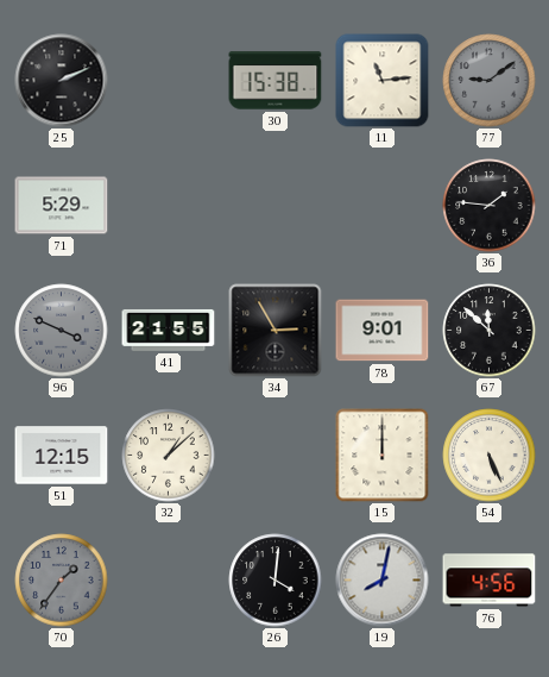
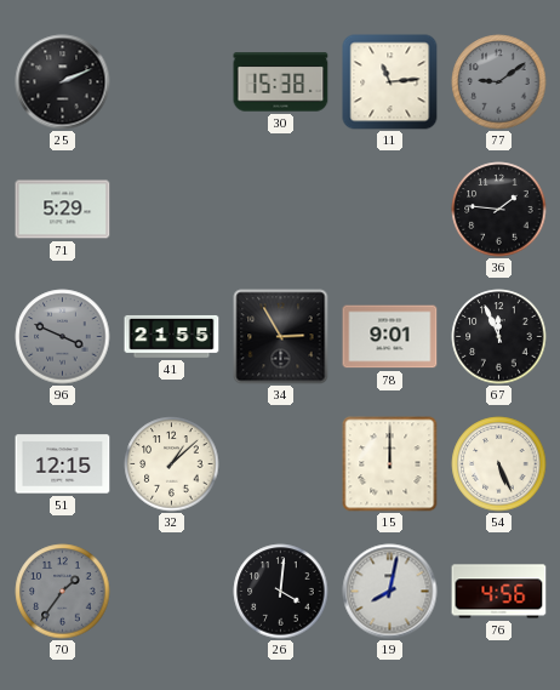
67: 11:52 -> 11:56 (499, 337)
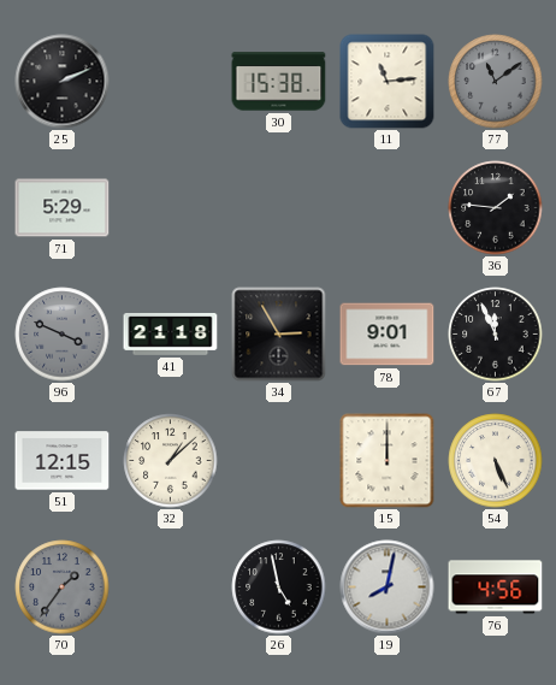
77: 9:09 -> 11:09 (496, 82)
41: 21:55 -> 21:18 (171, 335)
26: 4:01 -> 4:58 (279, 587)
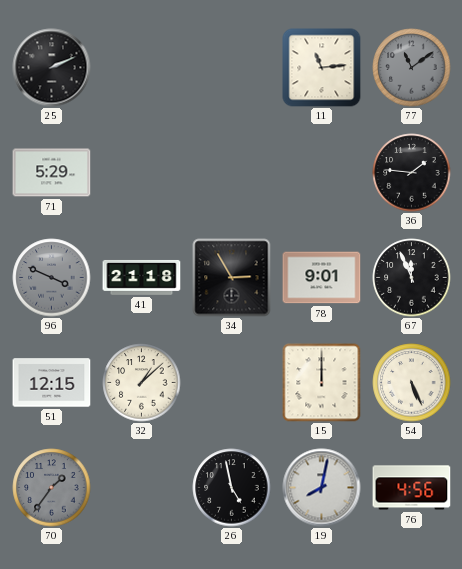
30: 15:38 -> none (279, 82)
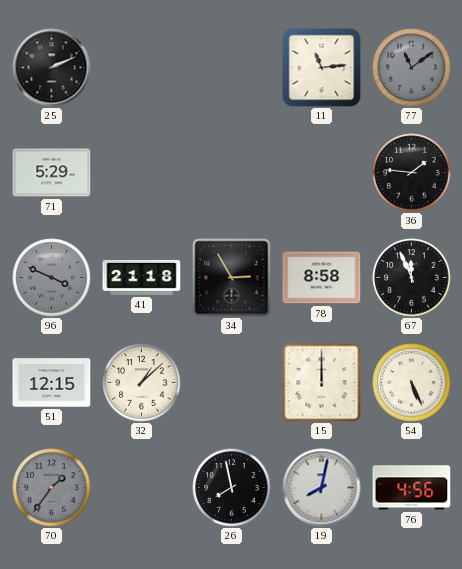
78: 9:01 -> 8:58 (322, 278)
26: 4:58 -> 7:58 (232, 488)
